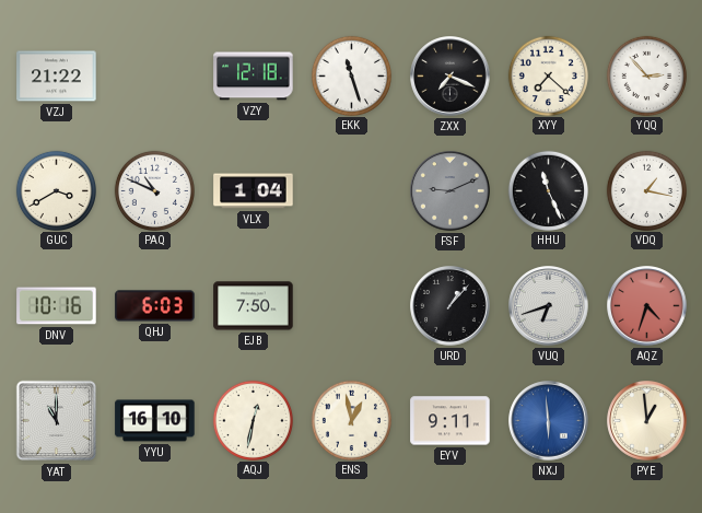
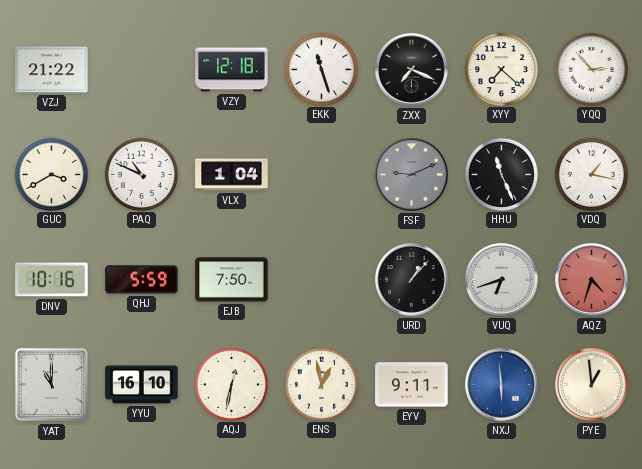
QHJ: 6:03 -> 5:59 (142, 280)
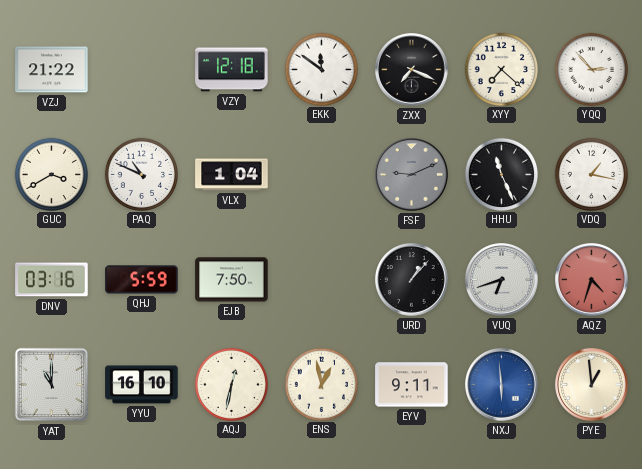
EKK: 11:27 -> 11:51 (321, 69)
DNV: 10:16 -> 03:16 (52, 280)
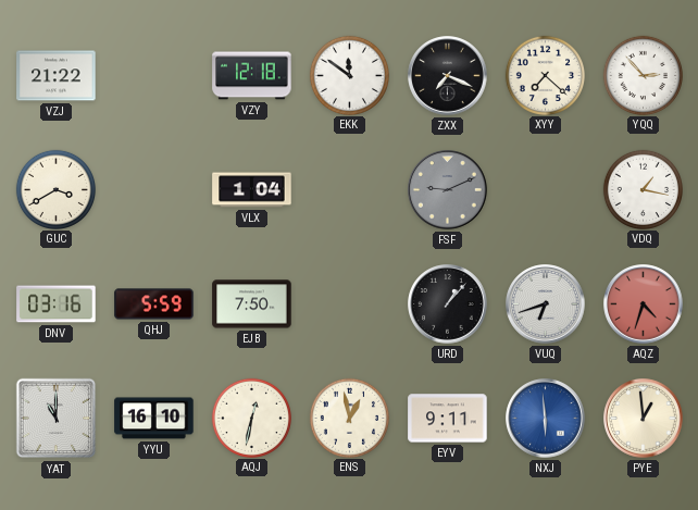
PAQ: 10:49 -> none (141, 174)
HHU: 11:26 -> none (501, 174)
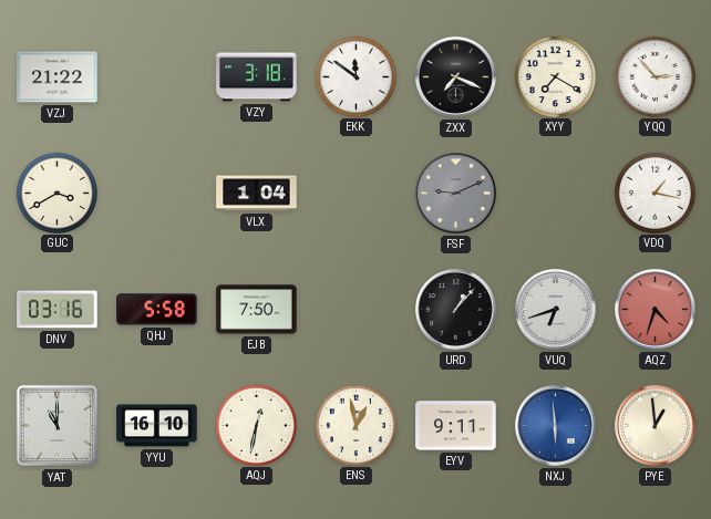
VZY: 12:18 -> 3:18 (257, 77)
XYY: 7:22 -> 7:20 (555, 76)
QHJ: 5:59 -> 5:58 (157, 310)
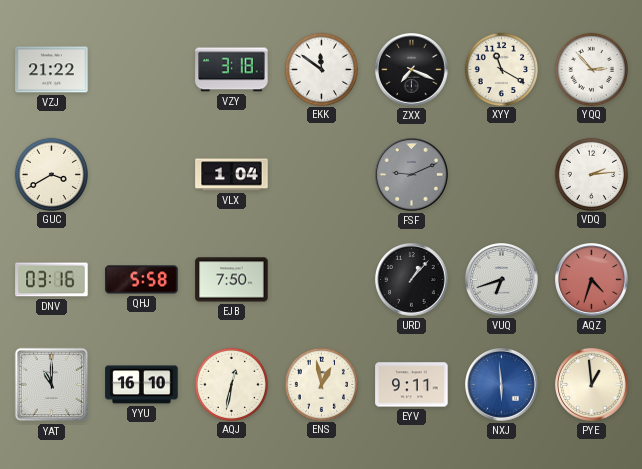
XYY: 7:20 -> 11:20 (501, 69)
VDQ: 1:17 -> 2:14 (591, 174)
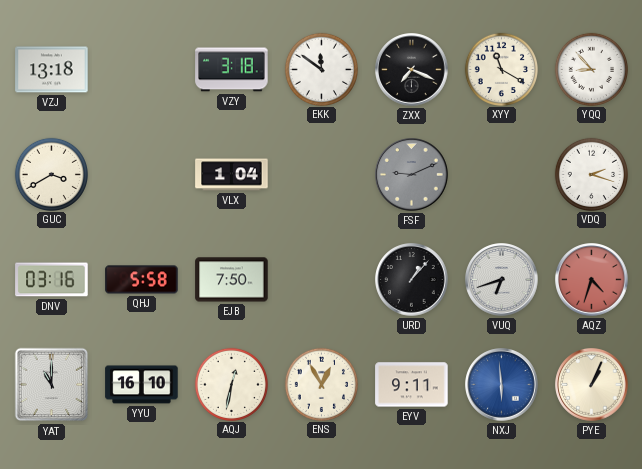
VZJ: 21:22 -> 13:18 (52, 70)
YQQ: 2:53 -> 8:53 (591, 69)
VDQ: 2:14 -> 2:18 (591, 174)
ENS: 12:58 -> 12:55 (321, 384)
PYE: 12:59 -> 1:04 (592, 385)
